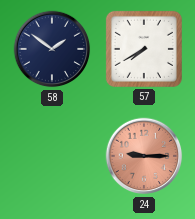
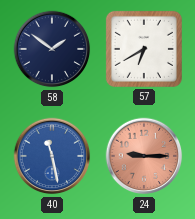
57: 7:40 -> 6:40 (144, 49)
40: none -> 11:28 (52, 156)
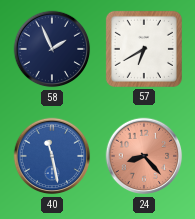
58: 1:51 -> 1:56 (52, 49)
24: 9:15 -> 8:23 (144, 156)
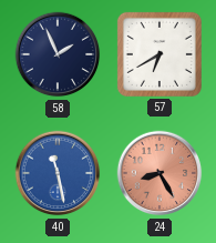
24: 8:23 -> 8:25 (160, 173)
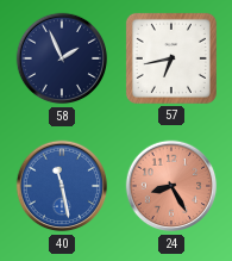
57: 6:40 -> 6:43 (171, 58)
